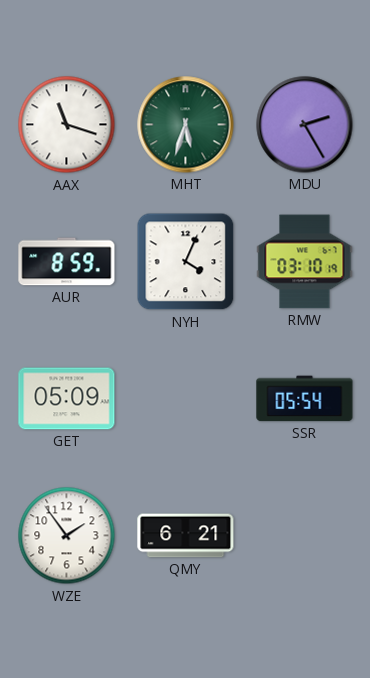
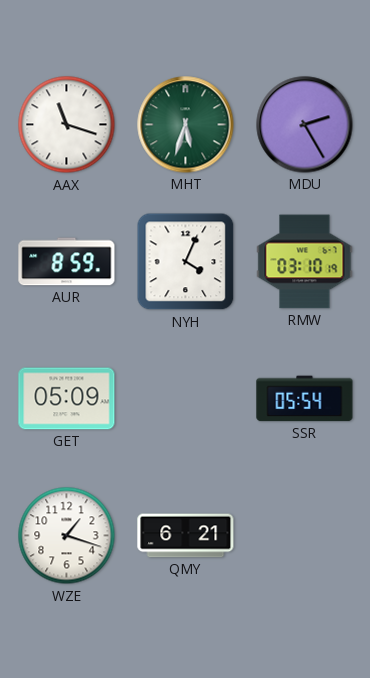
WZE: 1:54 -> 1:18 (67, 536)
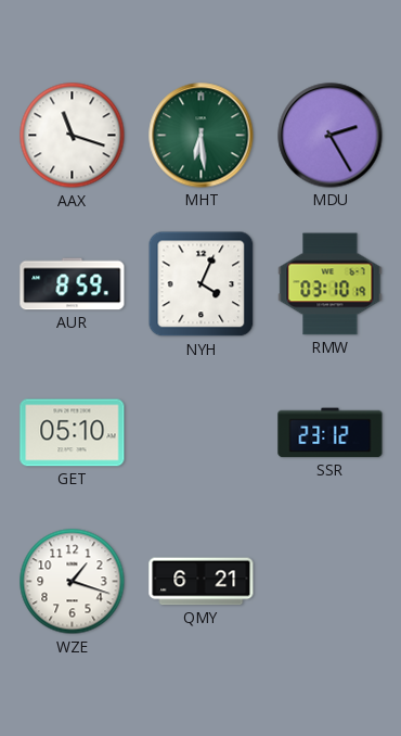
MHT: 5:33 -> 6:29 (202, 136)
GET: 05:09 -> 05:10 (73, 433)
SSR: 05:54 -> 23:12 (331, 433)
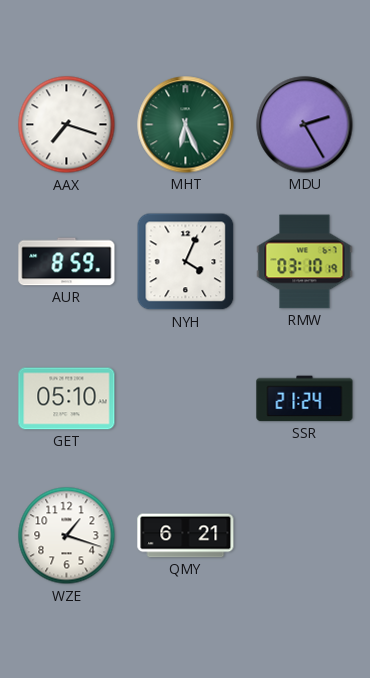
AAX: 11:18 -> 7:18 (67, 125)
MHT: 6:29 -> 6:26 (186, 125)
SSR: 23:12 -> 21:24 (305, 399)
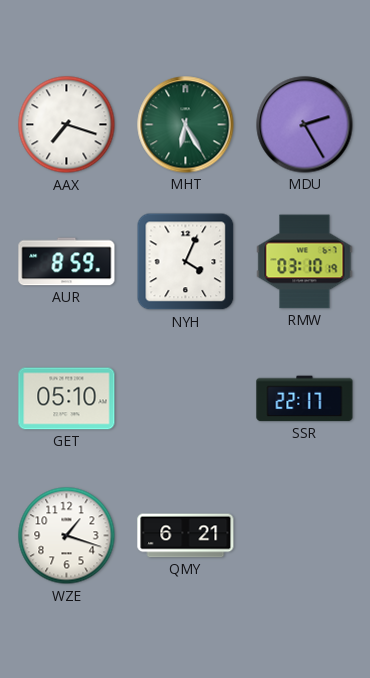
MHT: 6:26 -> 6:25 (186, 125)
SSR: 21:24 -> 22:17 (305, 399)
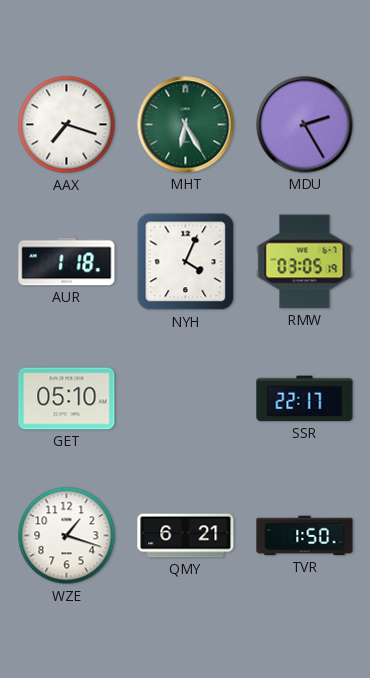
AUR: 8:59 -> 1:18 (67, 262)
RMW: 03:10 -> 03:05 (305, 262)
TVR: none -> 1:50 (305, 536)
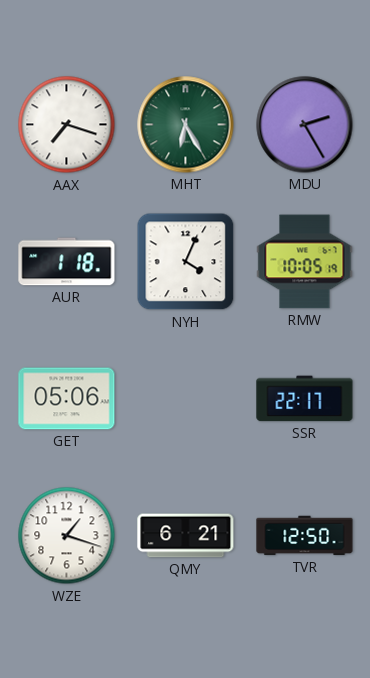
RMW: 03:05 -> 10:05 (305, 262)
GET: 05:10 -> 05:06 (67, 399)
TVR: 1:50 -> 12:50 (305, 536)
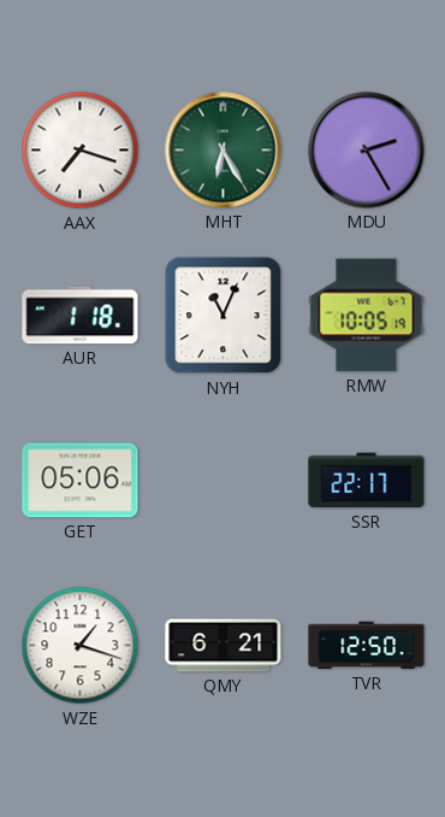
NYH: 4:04 -> 11:04 (224, 316)
